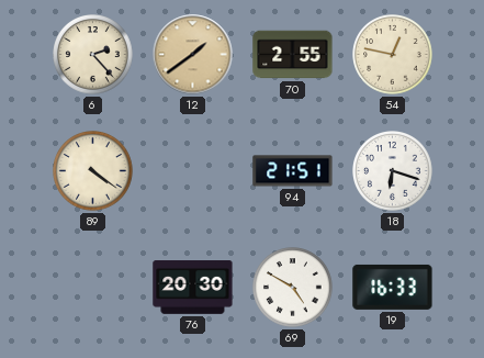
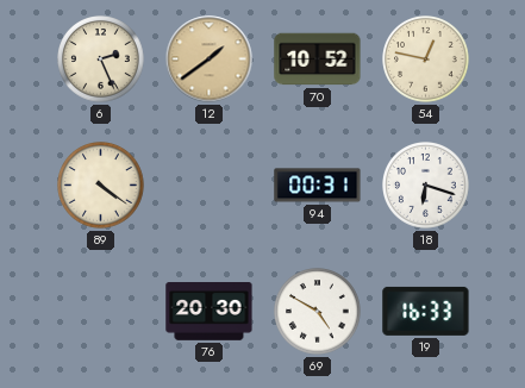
6: 2:23 -> 2:26 (101, 60)
70: 2:55 -> 10:52 (318, 60)
94: 21:51 -> 00:31 (318, 186)
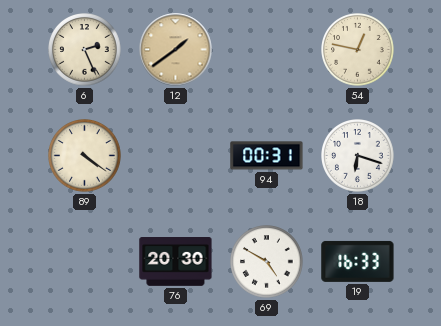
70: 10:52 -> none (318, 60)
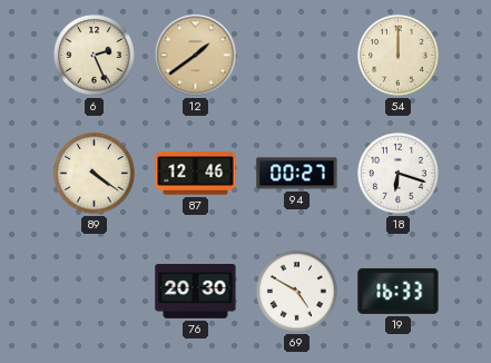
54: 12:47 -> 12:00 (399, 56)
87: none -> 12:46 (196, 174)
94: 00:31 -> 00:27 (297, 174)
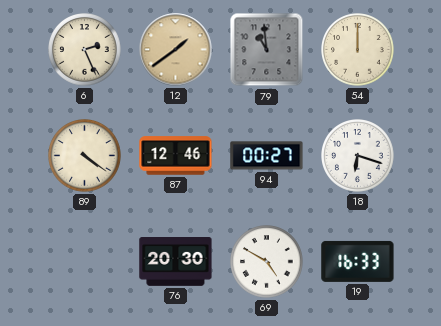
79: none -> 10:59 (267, 50)
